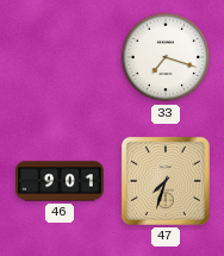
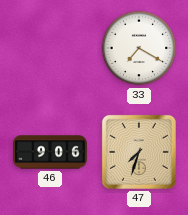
33: 7:18 -> 7:20 (139, 48)
46: 9:01 -> 9:06 (50, 152)
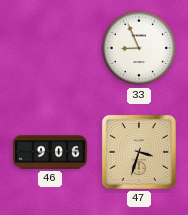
33: 7:20 -> 8:56 (139, 48)
47: 7:33 -> 3:33 (139, 152)
